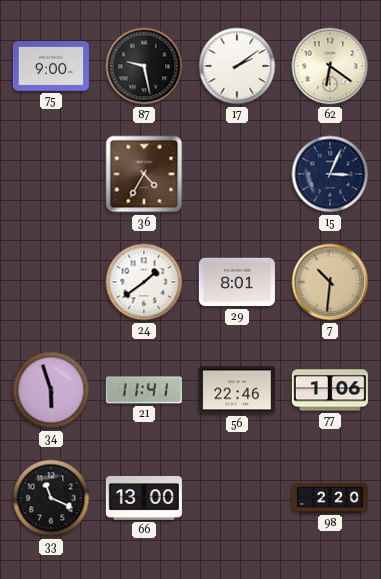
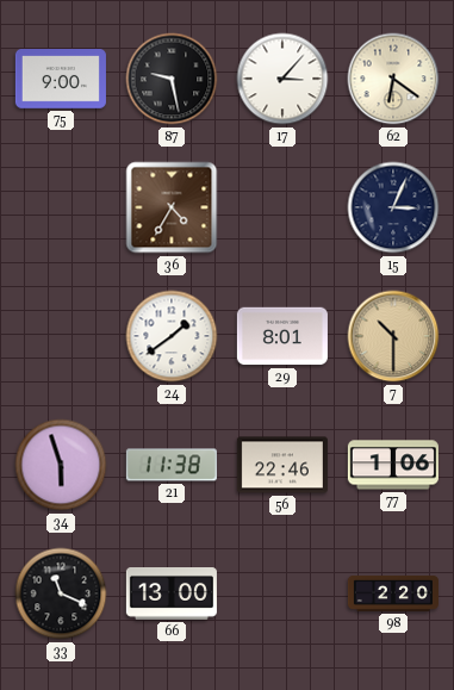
17: 2:09 -> 3:07 (282, 79)
7: 10:31 -> 10:30 (393, 336)
21: 11:41 -> 11:38 (172, 465)
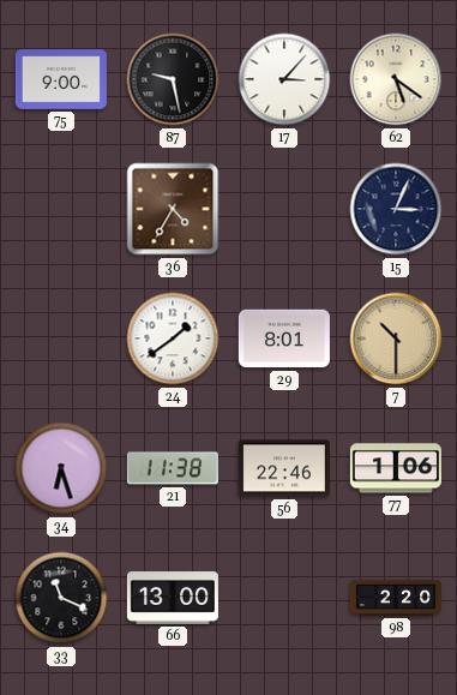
62: 6:21 -> 5:21 (396, 79)
34: 5:57 -> 6:27 (61, 468)
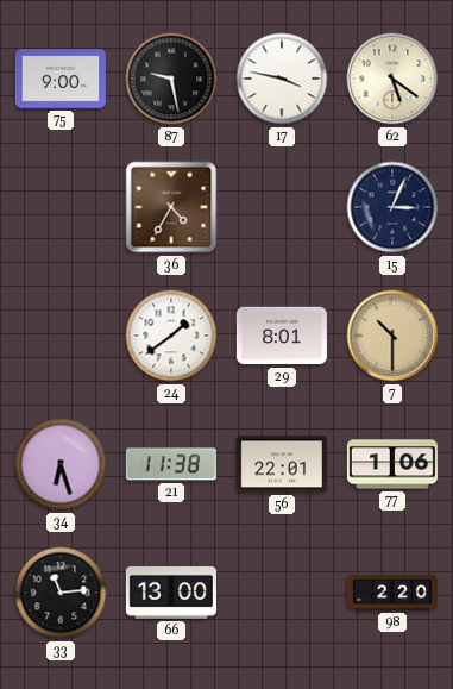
17: 3:07 -> 3:47 (282, 79)
56: 22:46 -> 22:01 (282, 464)
33: 11:19 -> 11:14 (61, 593)
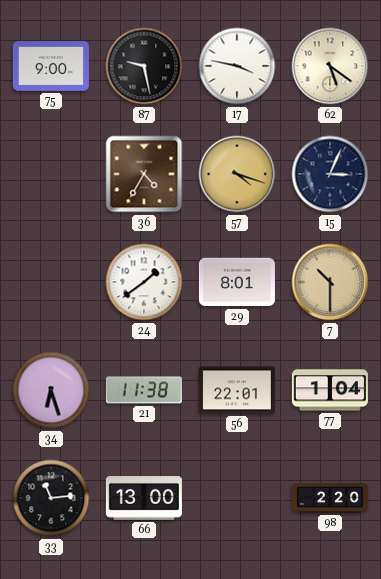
57: none -> 4:18 (237, 174)
77: 1:06 -> 1:04 (330, 390)
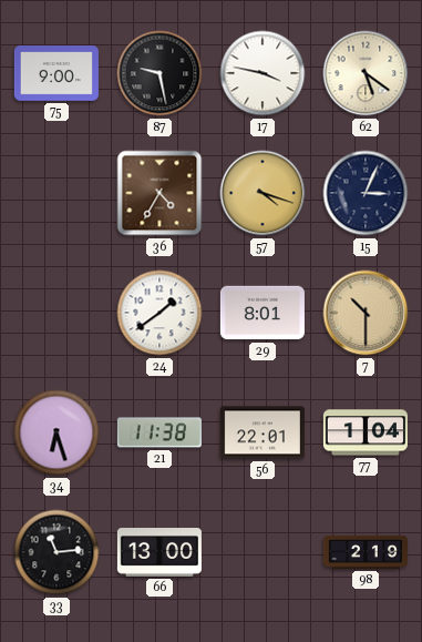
98: 2:20 -> 2:19 (366, 552)
